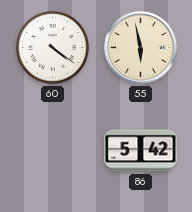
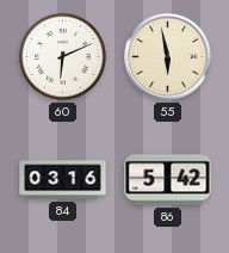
60: 4:21 -> 6:11 (62, 56)
84: none -> 03:16 (63, 180)
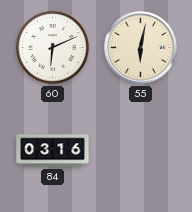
55: 5:58 -> 6:02 (141, 48)
86: 5:42 -> none (168, 180)
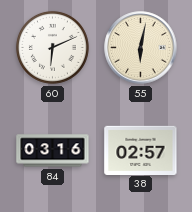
38: none -> 02:57 (141, 150)
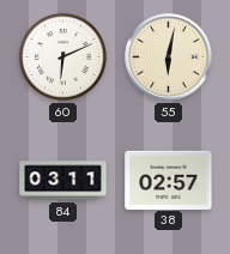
84: 03:16 -> 03:11 (63, 181)
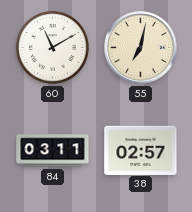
60: 6:11 -> 11:10 (52, 47)
55: 6:02 -> 7:02 (141, 48)
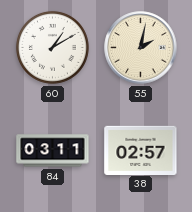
60: 11:10 -> 1:10 (52, 47)
55: 7:02 -> 2:02 (141, 48)
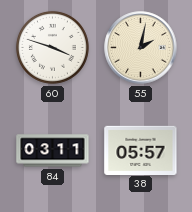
60: 1:10 -> 3:48 (52, 47)
38: 02:57 -> 05:57 (141, 150)
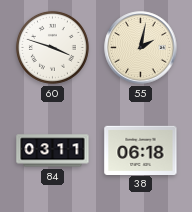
38: 05:57 -> 06:18 (141, 150)
